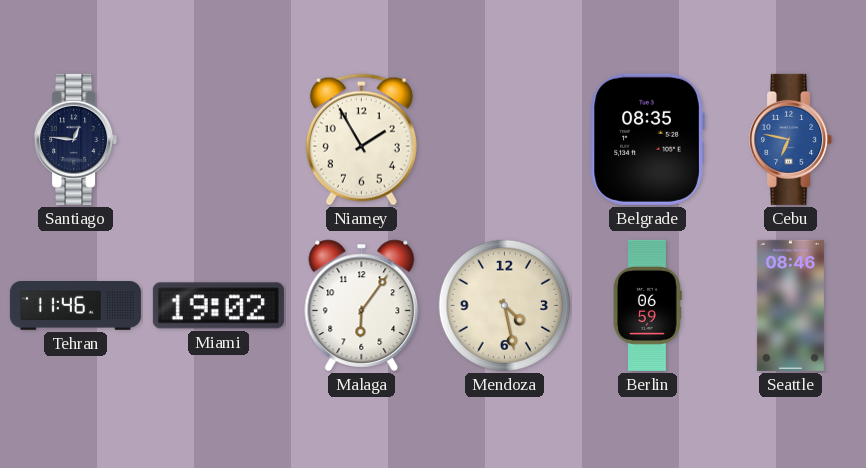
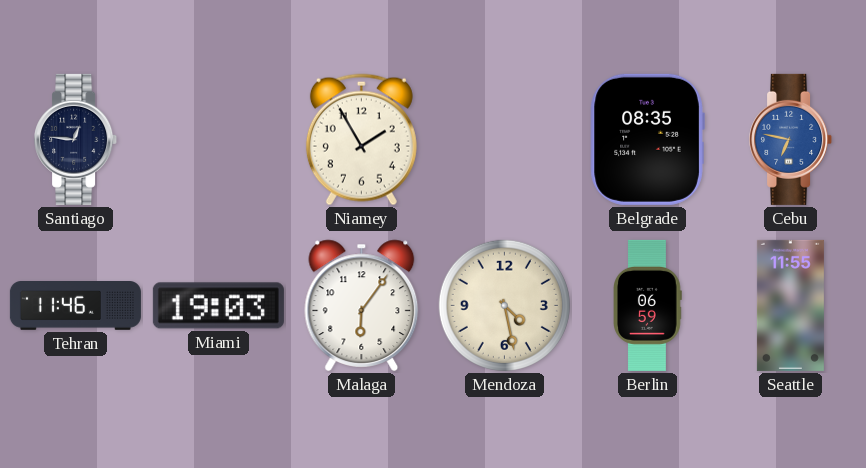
Miami: 19:02 -> 19:03 (218, 306)
Seattle: 08:46 -> 11:55 (790, 305)
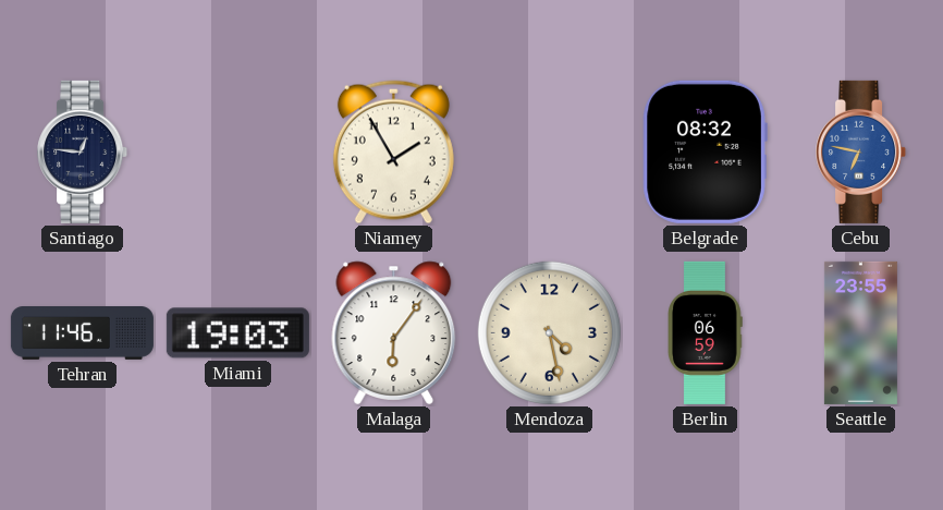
Belgrade: 08:35 -> 08:32 (705, 151)
Seattle: 11:55 -> 23:55 (860, 332)
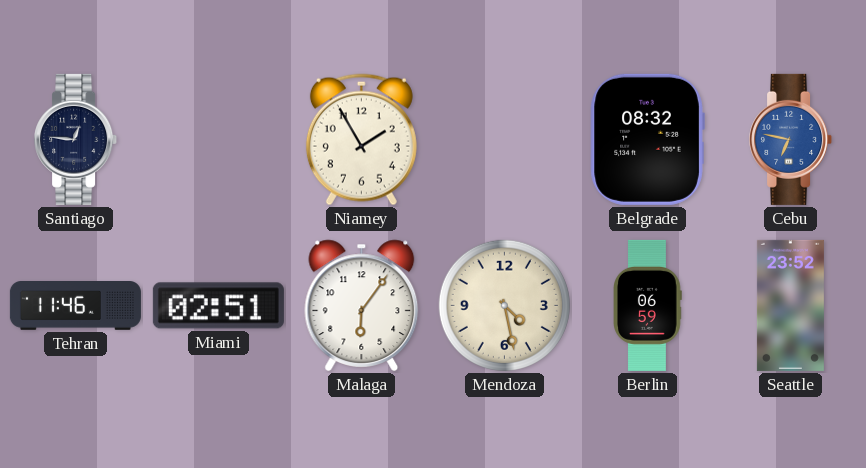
Miami: 19:03 -> 02:51 (218, 306)
Seattle: 23:55 -> 23:52 (790, 305)
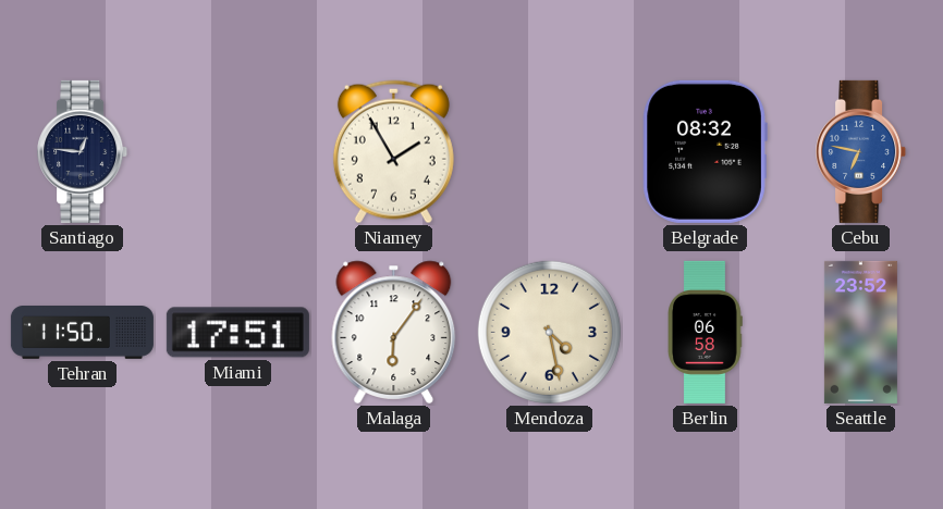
Tehran: 11:46 -> 11:50 (82, 333)
Miami: 02:51 -> 17:51 (237, 333)
Berlin: 06:59 -> 06:58 (706, 332)
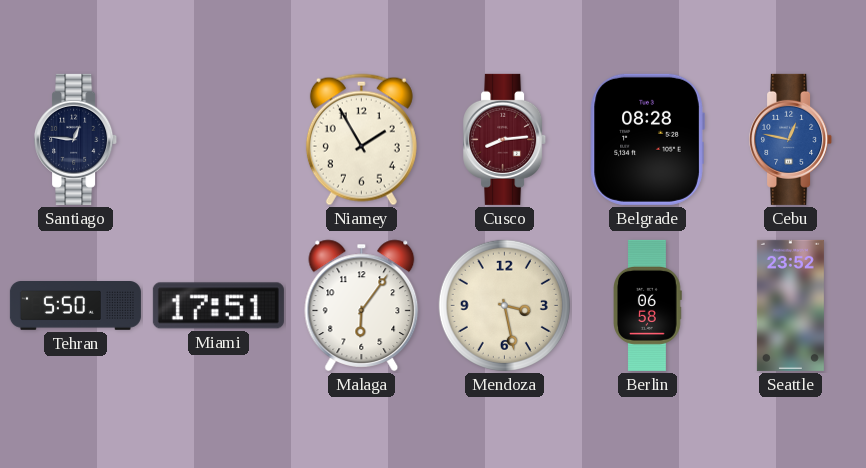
Cusco: none -> 8:14 (505, 139)
Belgrade: 08:32 -> 08:28 (647, 139)
Cebu: 6:47 -> 12:47 (791, 139)
Tehran: 11:50 -> 5:50 (75, 306)
Mendoza: 4:28 -> 3:28 (504, 305)
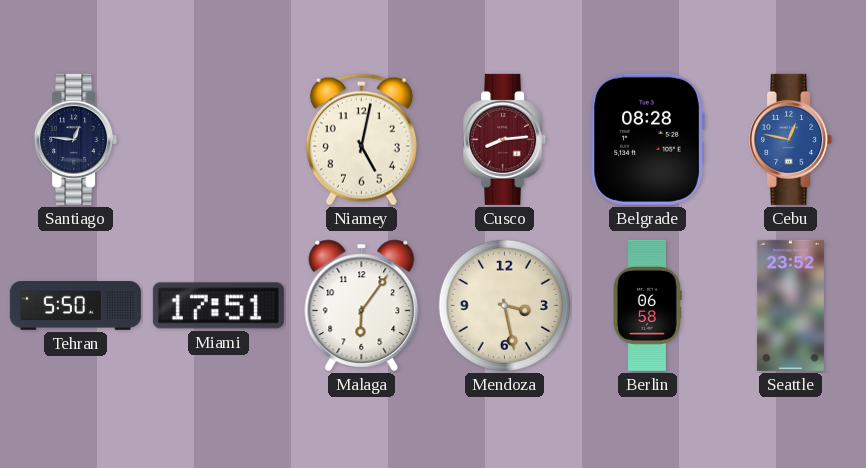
Niamey: 1:55 -> 5:02 (361, 140)
